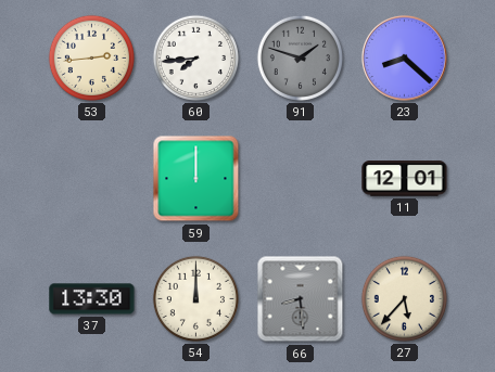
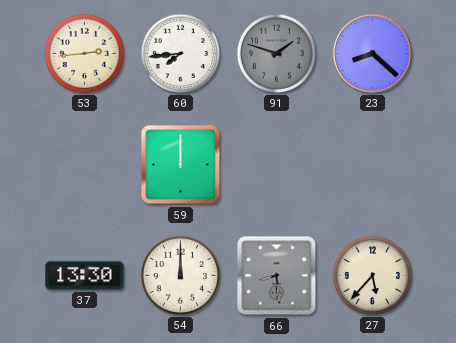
11: 12:01 -> none (405, 179)
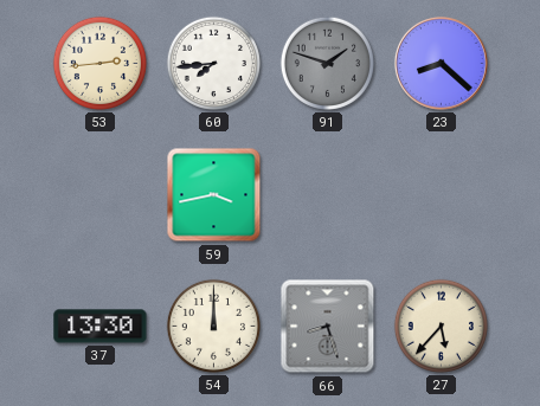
59: 12:00 -> 3:43 (214, 195)
66: 8:29 -> 8:27 (328, 327)
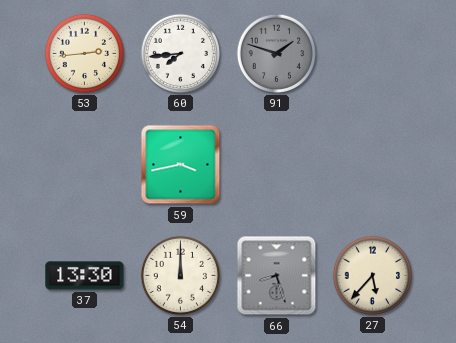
23: 8:22 -> none (441, 63)
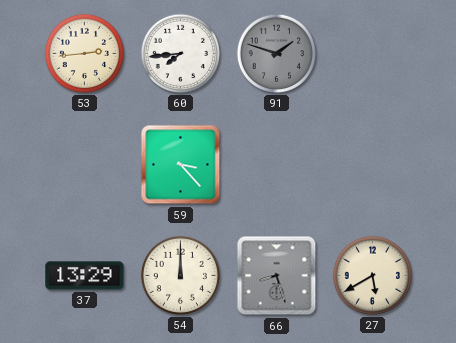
59: 3:43 -> 3:23 (181, 165)
37: 13:30 -> 13:29 (85, 276)
27: 5:37 -> 5:40 (372, 275)
